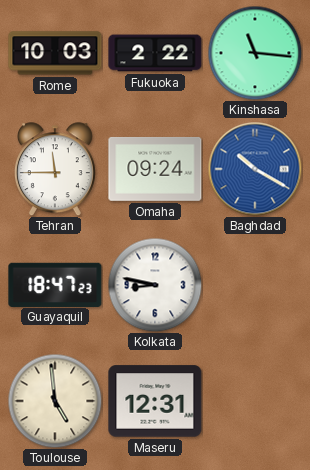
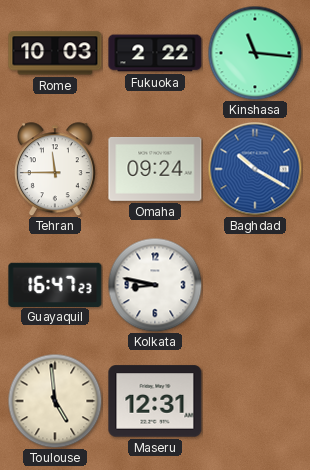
Guayaquil: 18:47 -> 16:47 (55, 284)
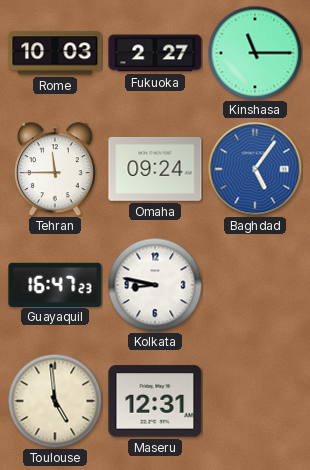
Fukuoka: 2:22 -> 2:27 (155, 53)
Kinshasa: 11:16 -> 11:15 (255, 53)
Baghdad: 10:20 -> 5:06 (255, 169)
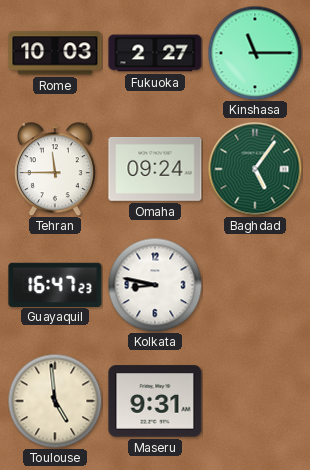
Baghdad dial: blue -> green (255, 169)
Maseru: 12:31 -> 9:31 (155, 401)
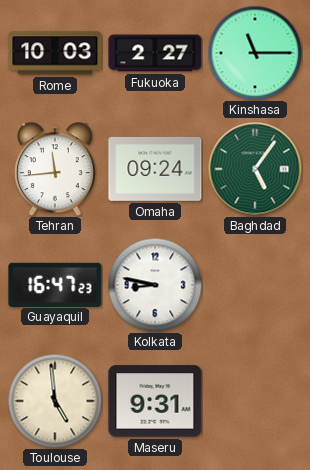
Tehran: 11:45 -> 11:44 (55, 169)
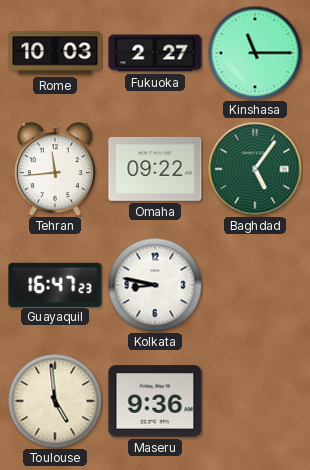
Omaha: 09:24 -> 09:22 (155, 169)
Maseru: 9:31 -> 9:36 (155, 401)
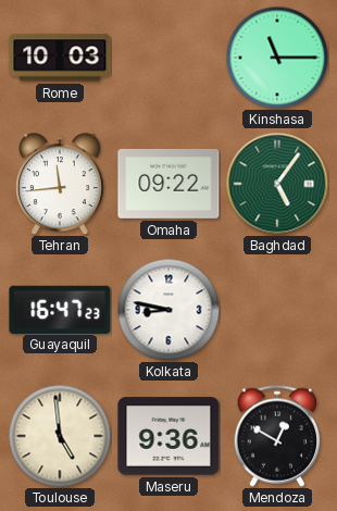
Fukuoka: 2:27 -> none (155, 53)
Mendoza: none -> 12:50 (277, 436)
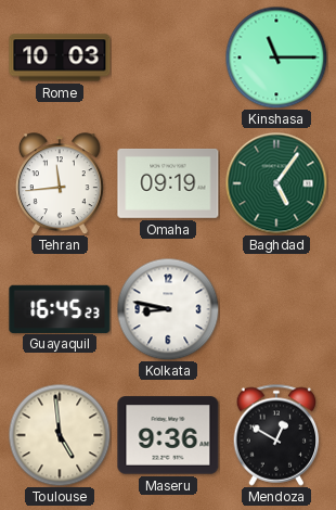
Omaha: 09:22 -> 09:19 (168, 183)
Guayaquil: 16:47 -> 16:45 (60, 308)
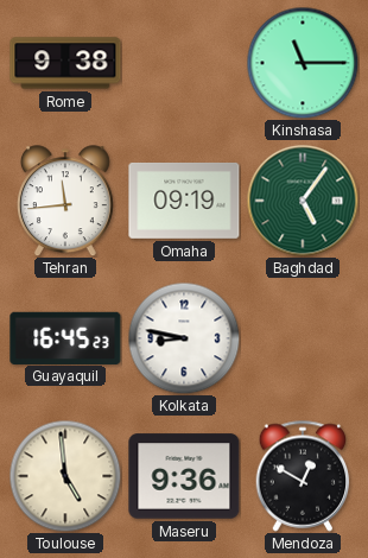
Rome: 10:03 -> 9:38 (65, 63)
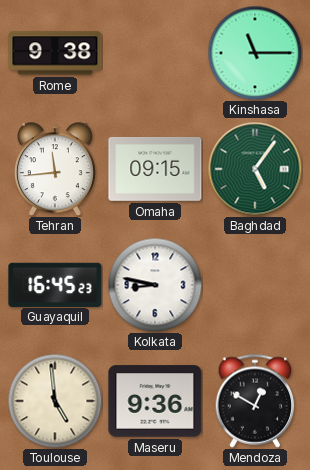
Omaha: 09:19 -> 09:15 (155, 169)
